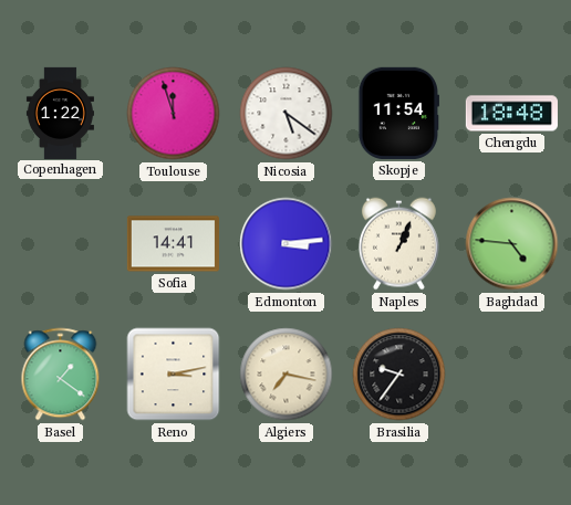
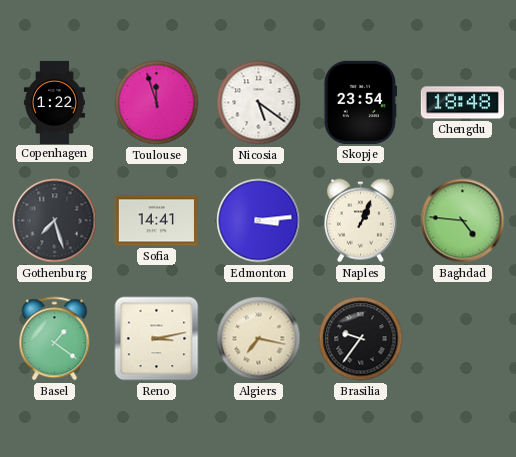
Skopje: 11:54 -> 23:54 (360, 102)
Gothenburg: none -> 7:27 (55, 221)
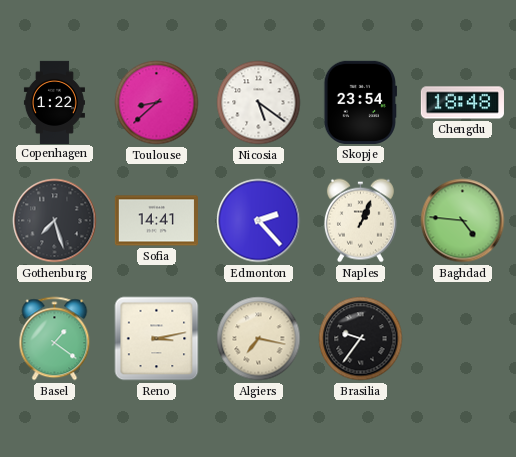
Toulouse: 11:57 -> 8:38 (157, 103)
Edmonton: 3:14 -> 2:23 (259, 221)
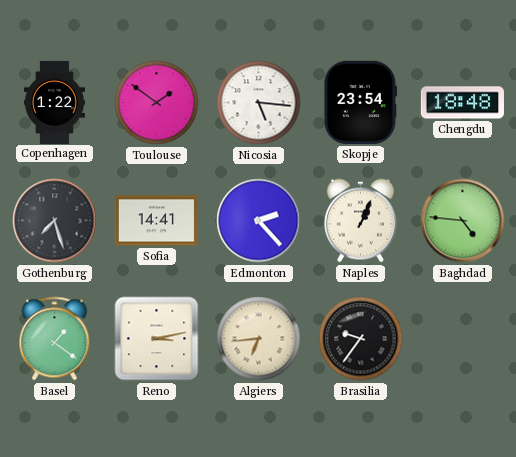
Toulouse: 8:38 -> 1:51 (157, 103)
Nicosia: 5:21 -> 5:16 (259, 103)
Algiers: 7:17 -> 6:44 (259, 339)
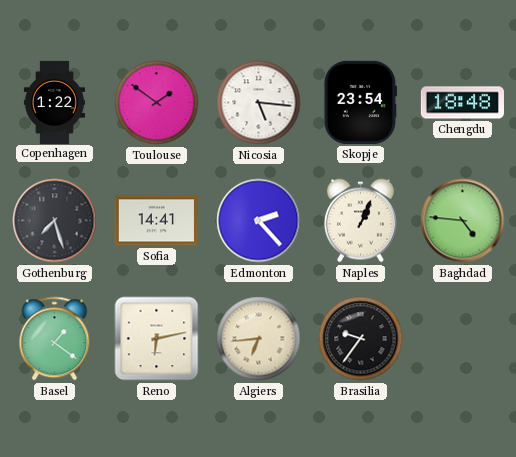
Reno: 3:13 -> 6:13 (157, 339)
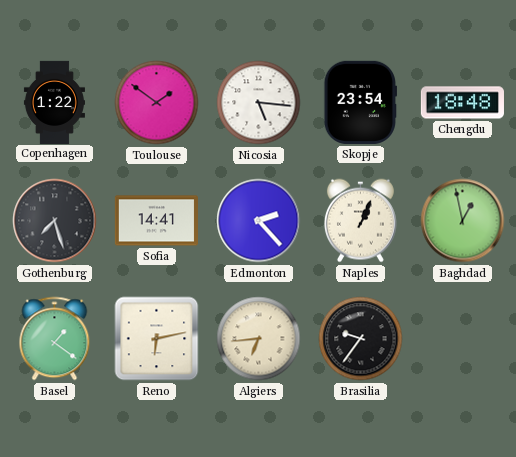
Baghdad: 4:46 -> 12:58 (463, 221)
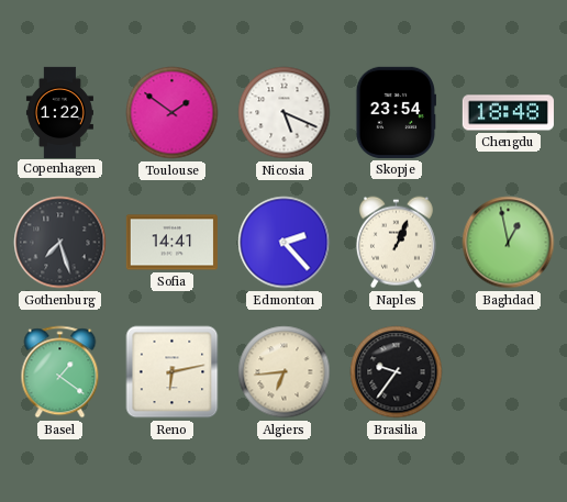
Nicosia: 5:16 -> 5:19 (285, 113)
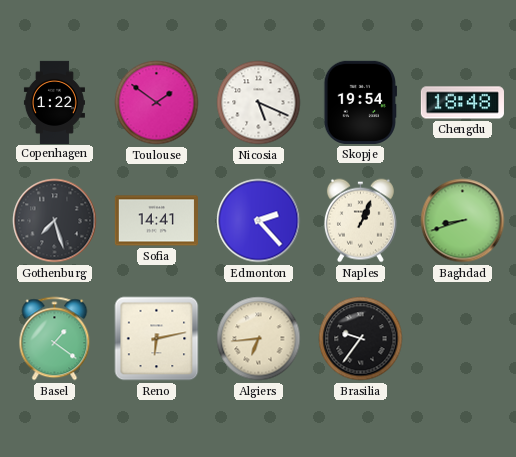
Skopje: 23:54 -> 19:54 (360, 102)
Baghdad: 12:58 -> 8:42 (463, 221)
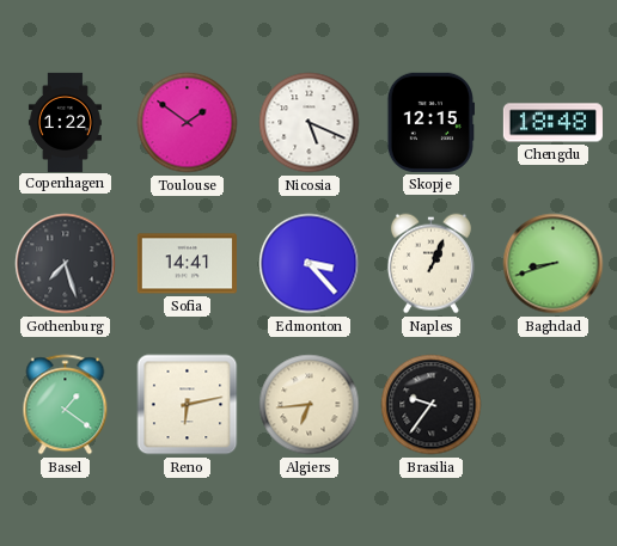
Skopje: 19:54 -> 12:15 (430, 122)
Edmonton: 2:23 -> 3:23 (310, 264)
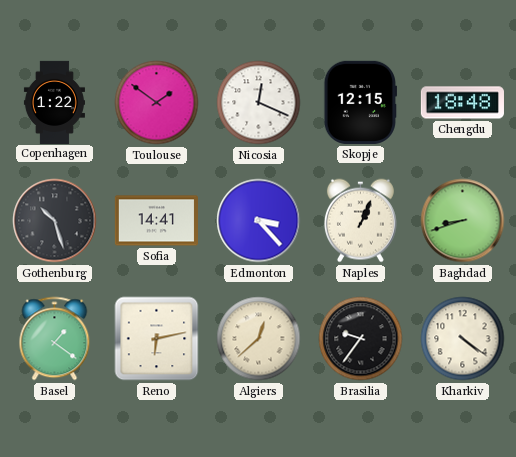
Nicosia: 5:19 -> 12:19 (259, 103)
Gothenburg: 7:27 -> 10:27 (55, 221)
Algiers: 6:44 -> 12:38 (259, 339)
Kharkiv: none -> 4:21 (463, 339)
